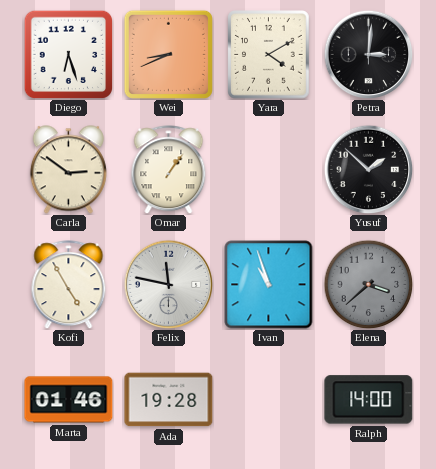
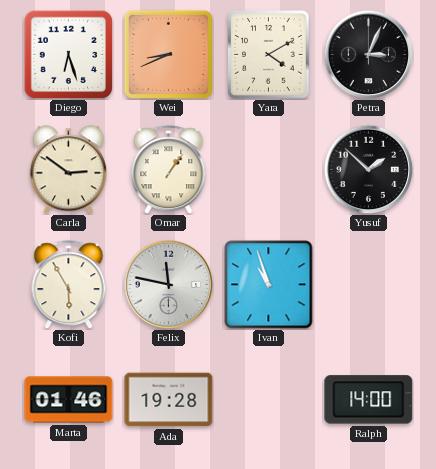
Petra: 3:01 -> 3:04 (368, 54)
Kofi: 4:55 -> 5:55 (69, 285)
Elena: 3:38 -> none (368, 284)
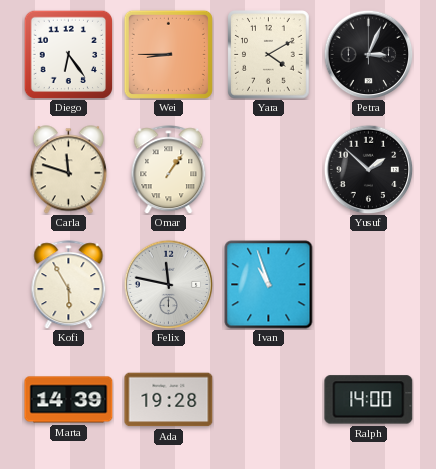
Diego: 6:27 -> 6:24 (68, 54)
Wei: 8:41 -> 8:45 (168, 54)
Carla: 2:51 -> 11:48 (68, 170)
Marta: 01:46 -> 14:39 (69, 400)
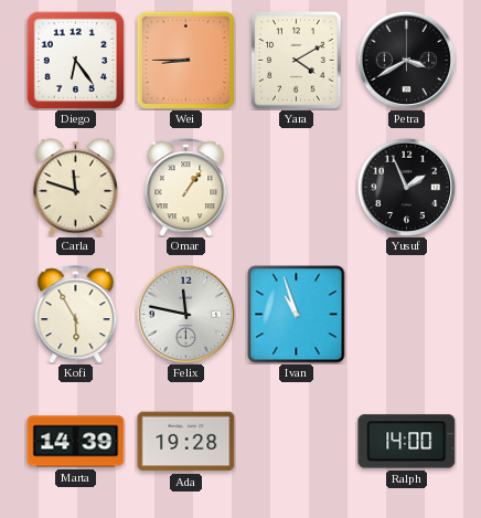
Petra: 3:04 -> 3:40 (406, 60)
Yusuf: 1:52 -> 1:56 (406, 187)
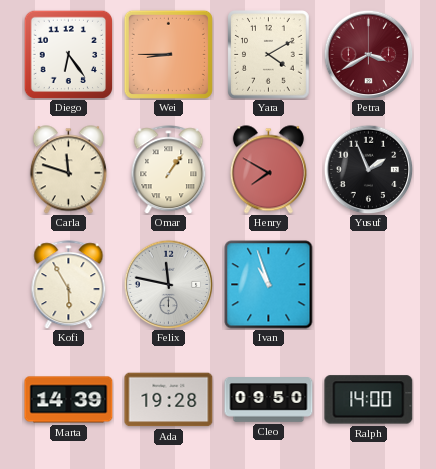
Petra dial: black -> burgundy (368, 54)
Henry: none -> 7:50 (268, 170)
Cleo: none -> 09:50 (269, 400)
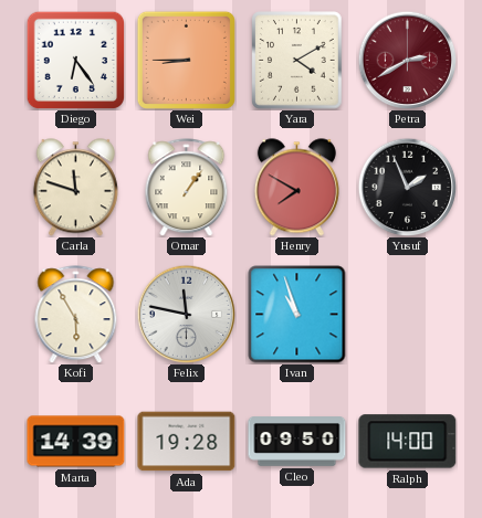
Petra: 3:40 -> 2:40 (407, 60)
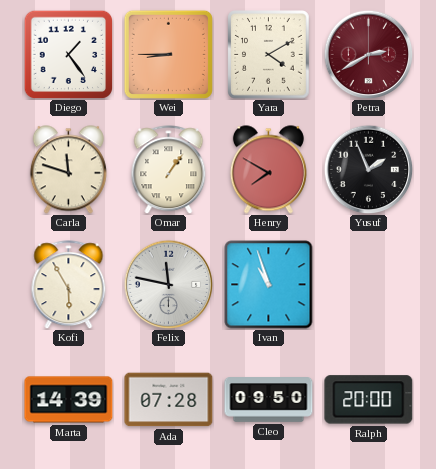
Diego: 6:24 -> 1:24 (68, 54)
Ada: 19:28 -> 07:28 (169, 400)
Ralph: 14:00 -> 20:00 (369, 400)
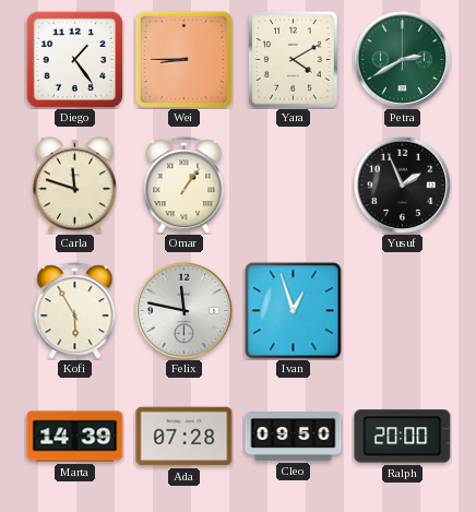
Petra dial: burgundy -> green (402, 59)
Henry: 7:50 -> none (268, 170)
Ivan: 10:57 -> 12:57 (294, 311)
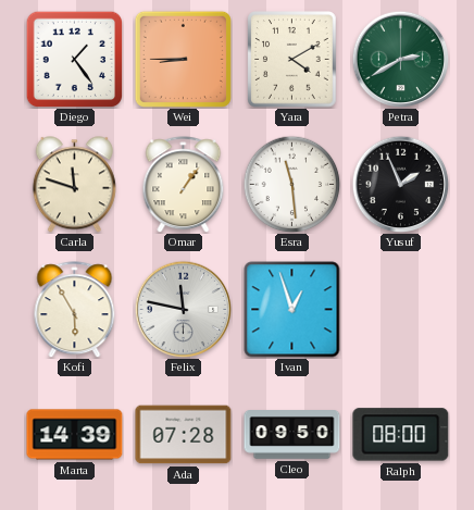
Esra: none -> 11:29 (291, 184)
Ralph: 20:00 -> 08:00 (401, 435)
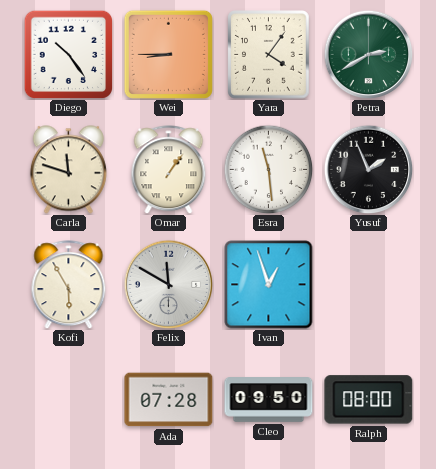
Diego: 1:24 -> 10:24 (68, 54)
Yara: 4:10 -> 4:06 (269, 55)
Felix: 11:47 -> 11:50 (168, 284)
Marta: 14:39 -> none (75, 435)
